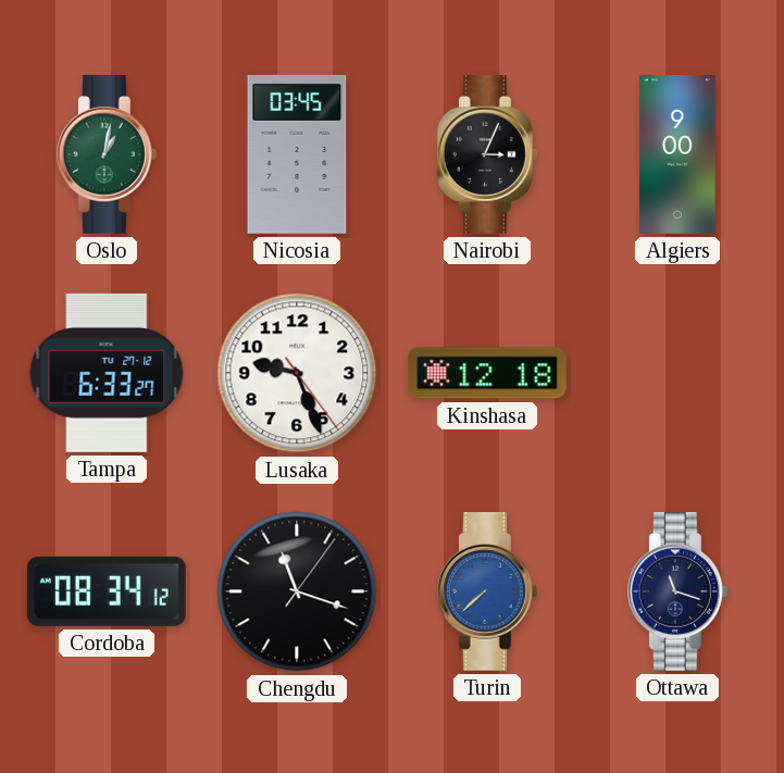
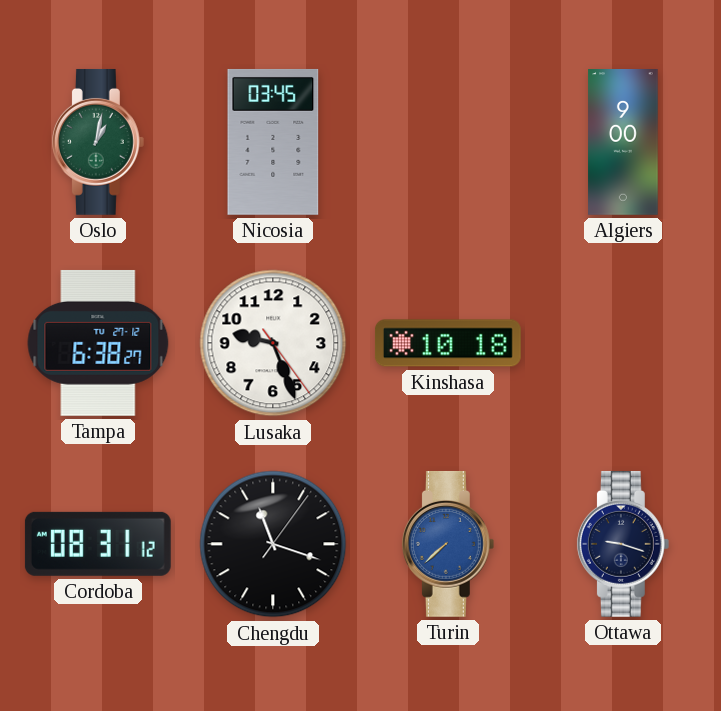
Nairobi: 3:04 -> none (487, 154)
Tampa: 6:33 -> 6:38 (98, 343)
Kinshasa: 12:18 -> 10:18 (448, 343)
Cordoba: 08:34 -> 08:31 (98, 544)
Ottawa: 11:18 -> 9:18 (623, 544)
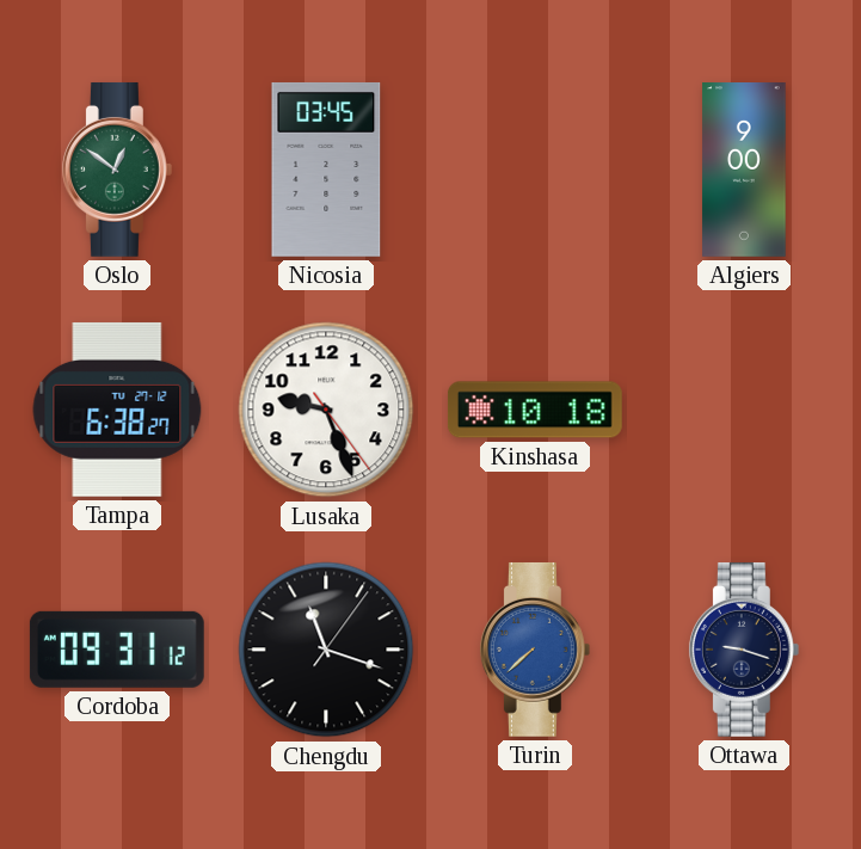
Oslo: 1:02 -> 12:51 (117, 170)
Cordoba: 08:31 -> 09:31 (117, 650)
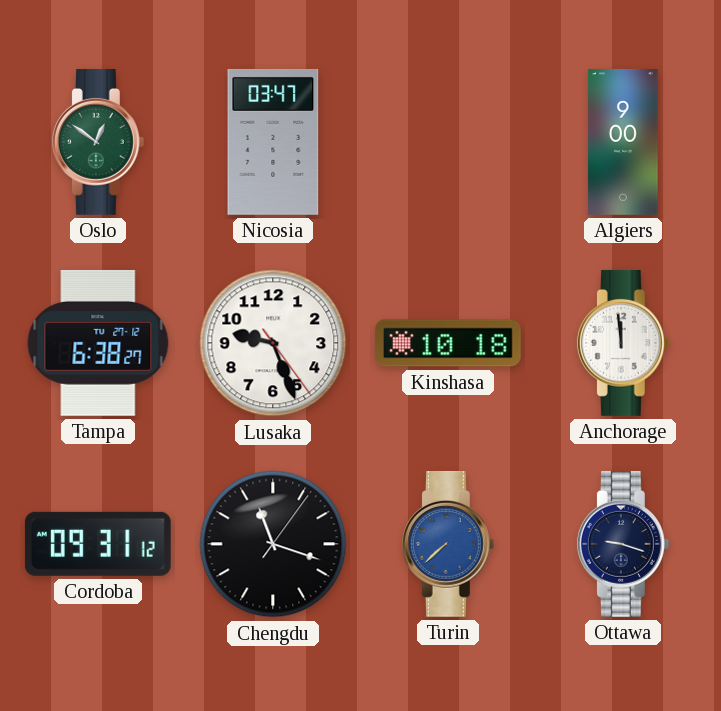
Nicosia: 03:45 -> 03:47 (273, 142)
Anchorage: none -> 11:59 (623, 343)
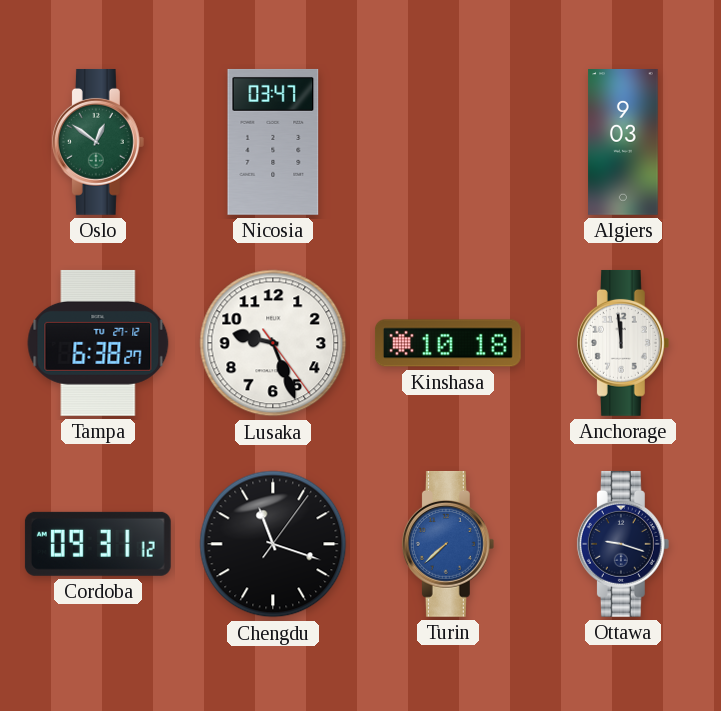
Algiers: 9:00 -> 9:03 (623, 143)
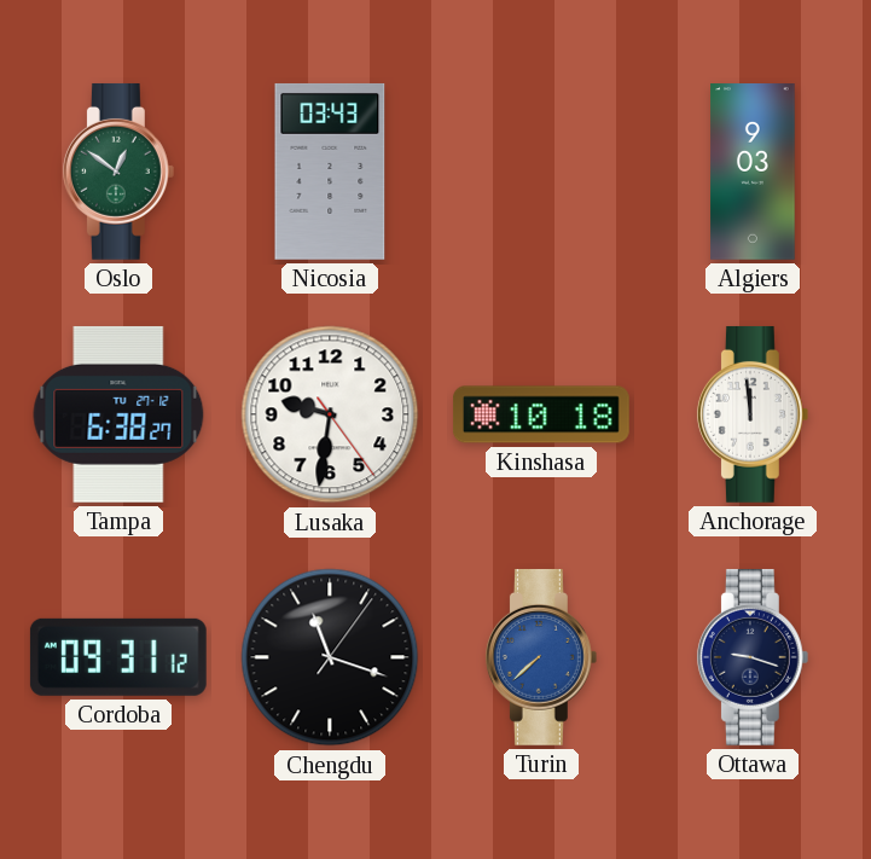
Nicosia: 03:47 -> 03:43 (330, 172)
Lusaka: 9:26 -> 9:31 (330, 414)
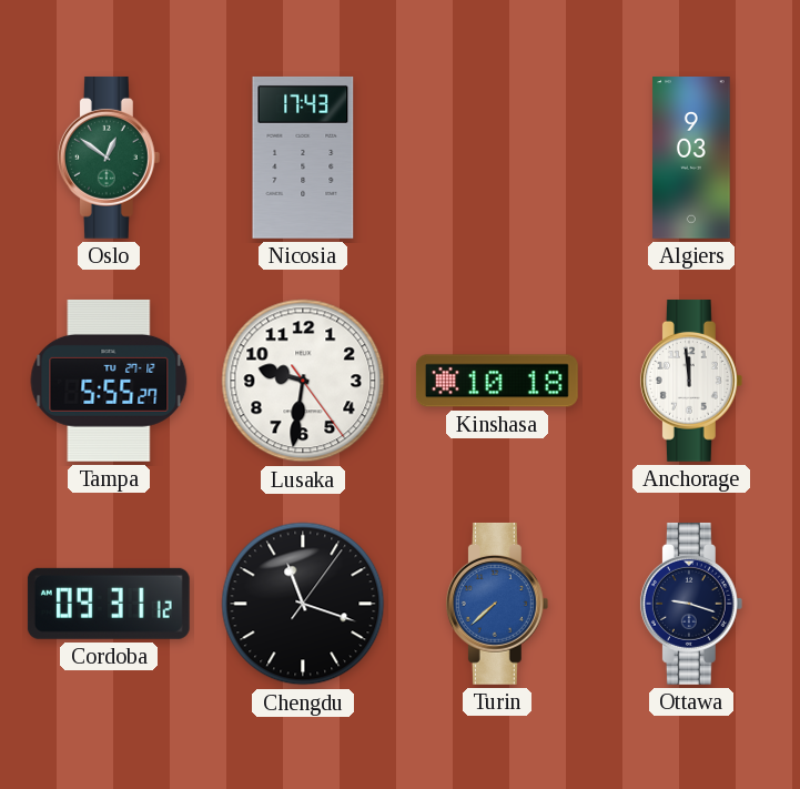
Nicosia: 03:43 -> 17:43 (303, 158)
Tampa: 6:38 -> 5:55 (109, 381)
